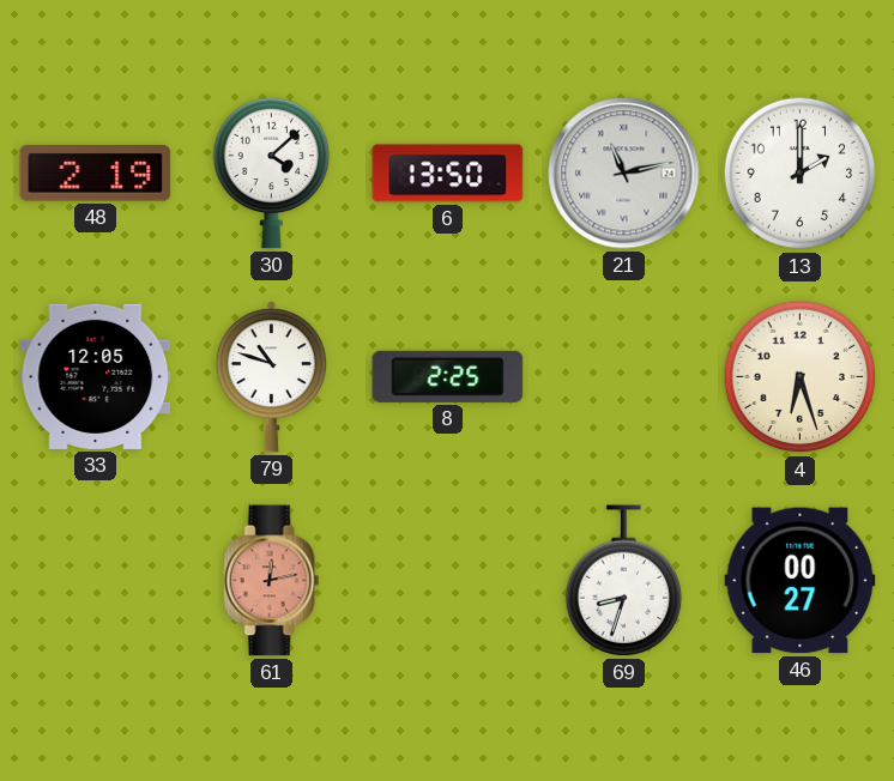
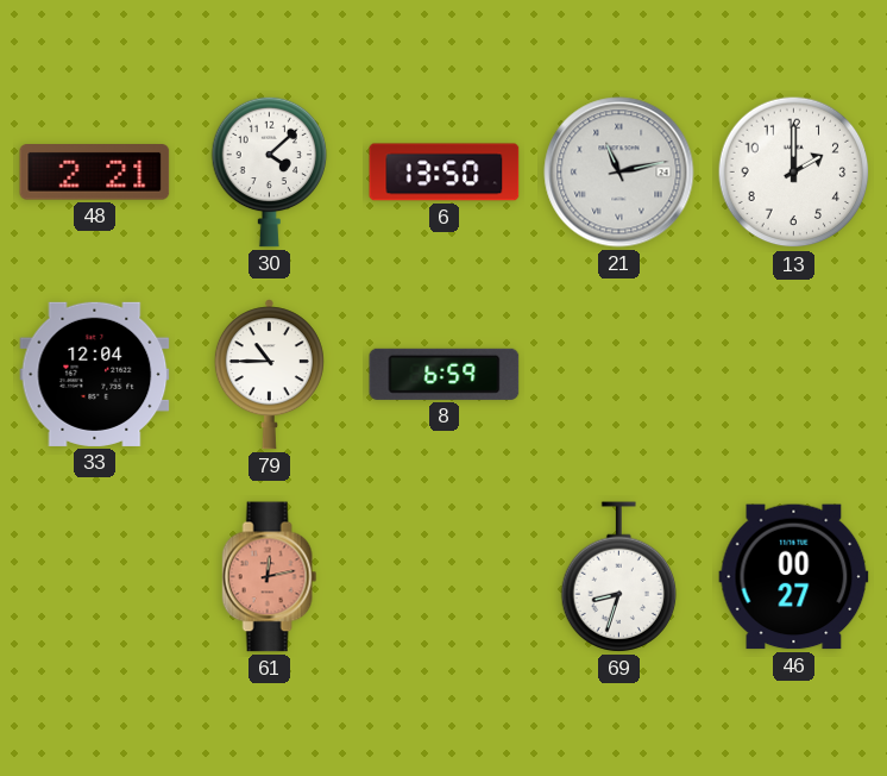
48: 2:19 -> 2:21 (95, 173)
33: 12:05 -> 12:04 (95, 374)
79: 10:48 -> 10:45 (269, 375)
8: 2:25 -> 6:59 (445, 374)
4: 6:27 -> none (801, 377)
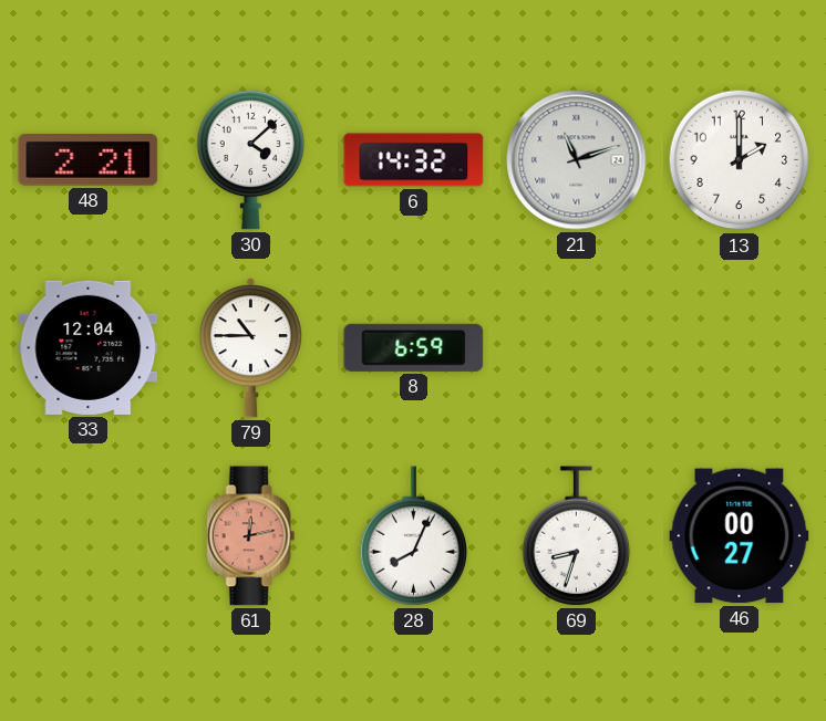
6: 13:50 -> 14:32 (414, 160)
21: 11:13 -> 11:12 (577, 160)
28: none -> 8:04 (414, 536)
